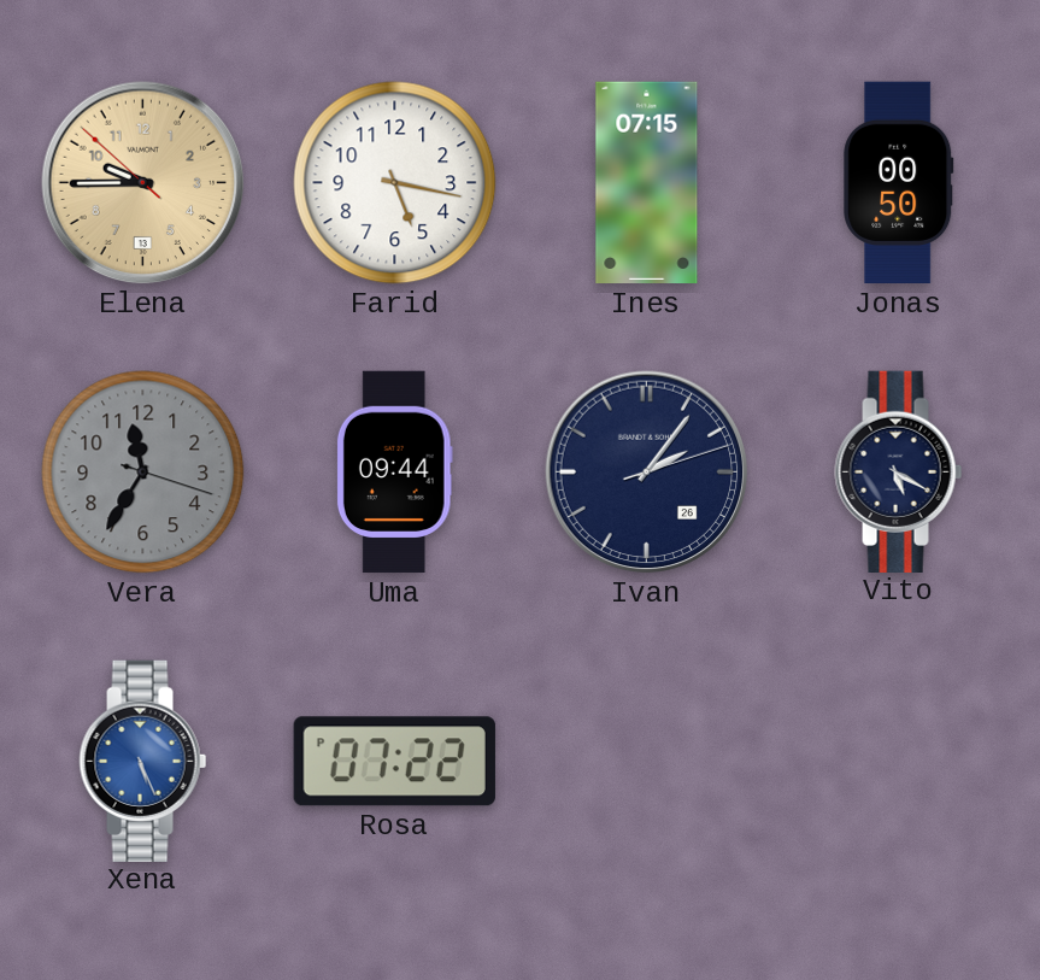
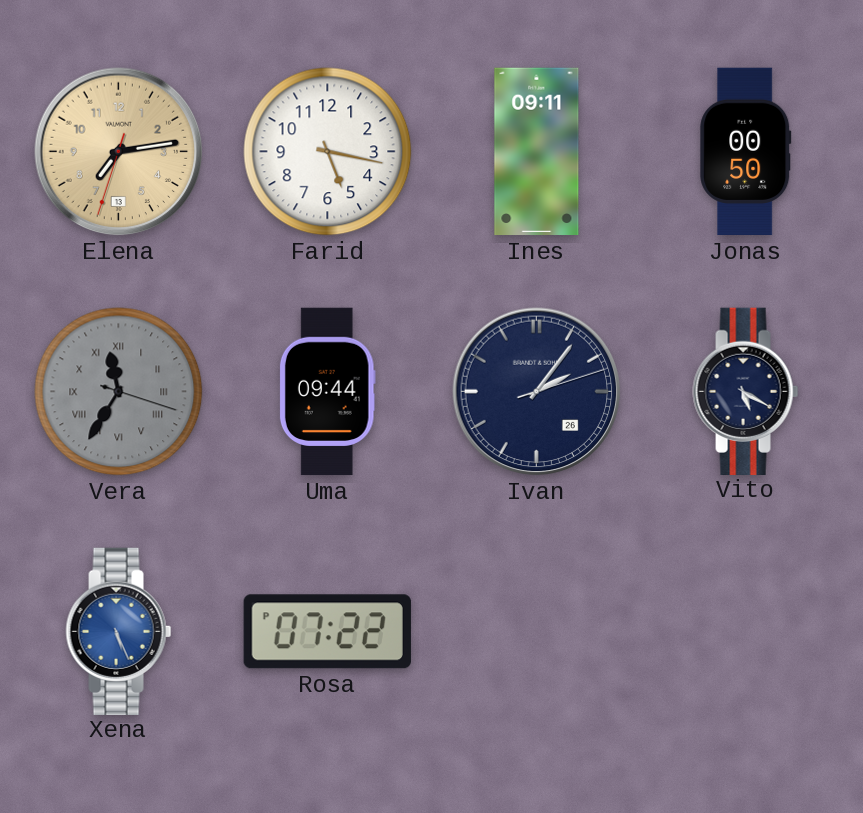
Elena: 9:44 -> 7:13 (119, 152)
Ines: 07:15 -> 09:11 (537, 152)
Vera numerals: Arabic -> Roman (119, 392)
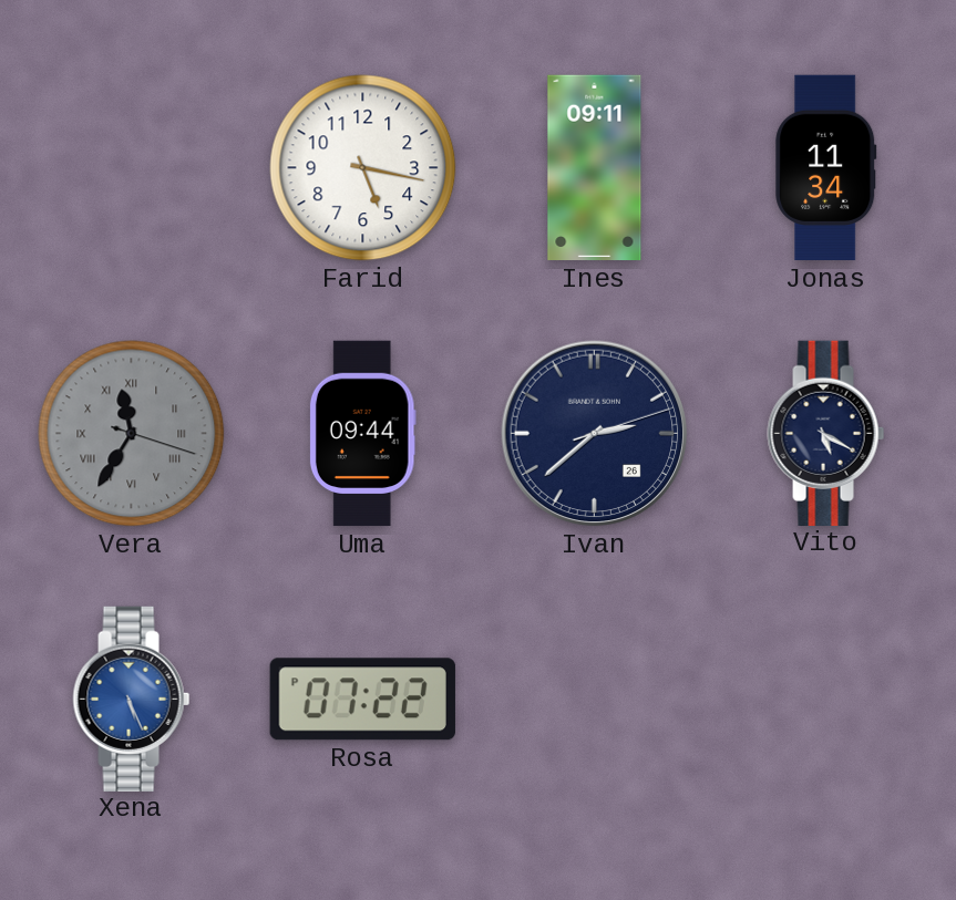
Elena: 7:13 -> none (119, 152)
Jonas: 00:50 -> 11:34 (826, 168)
Ivan: 2:06 -> 2:38 (595, 434)
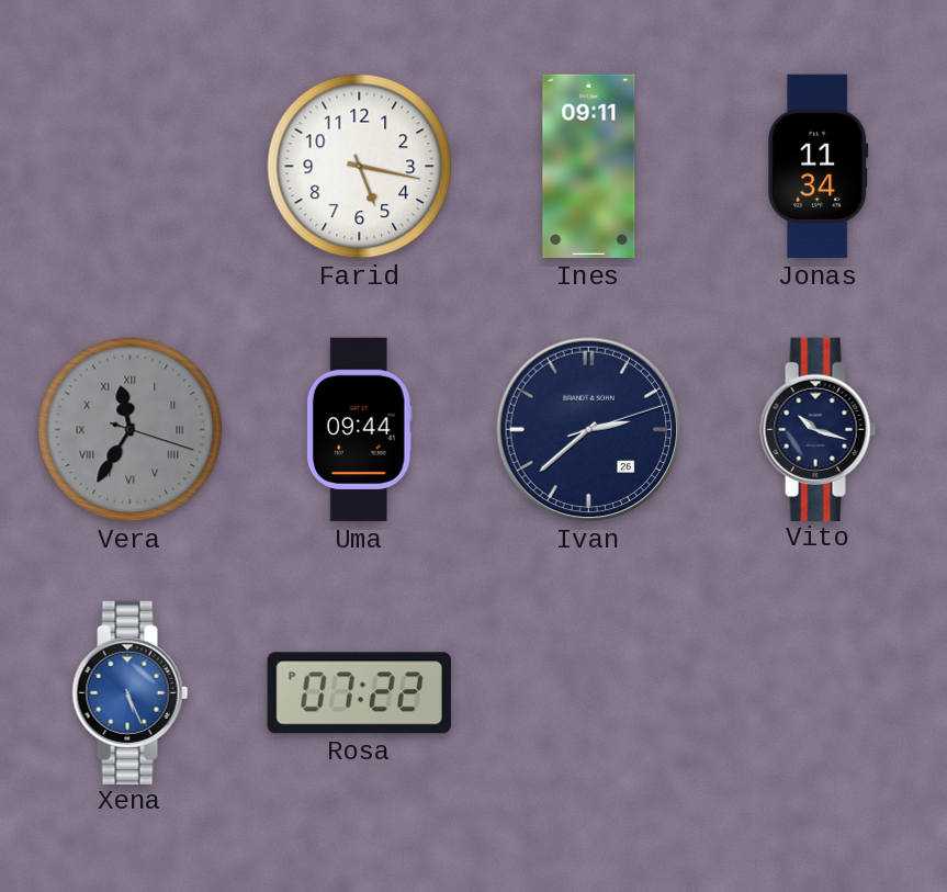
Vito: 5:20 -> 10:18 (819, 429)
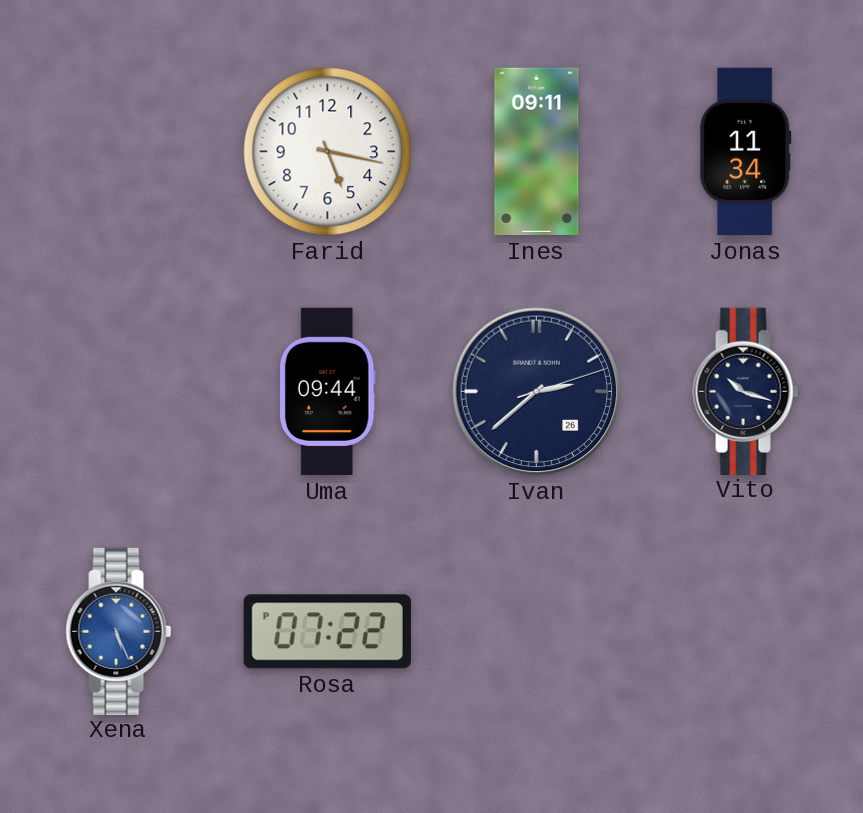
Vera: 11:35 -> none (131, 430)
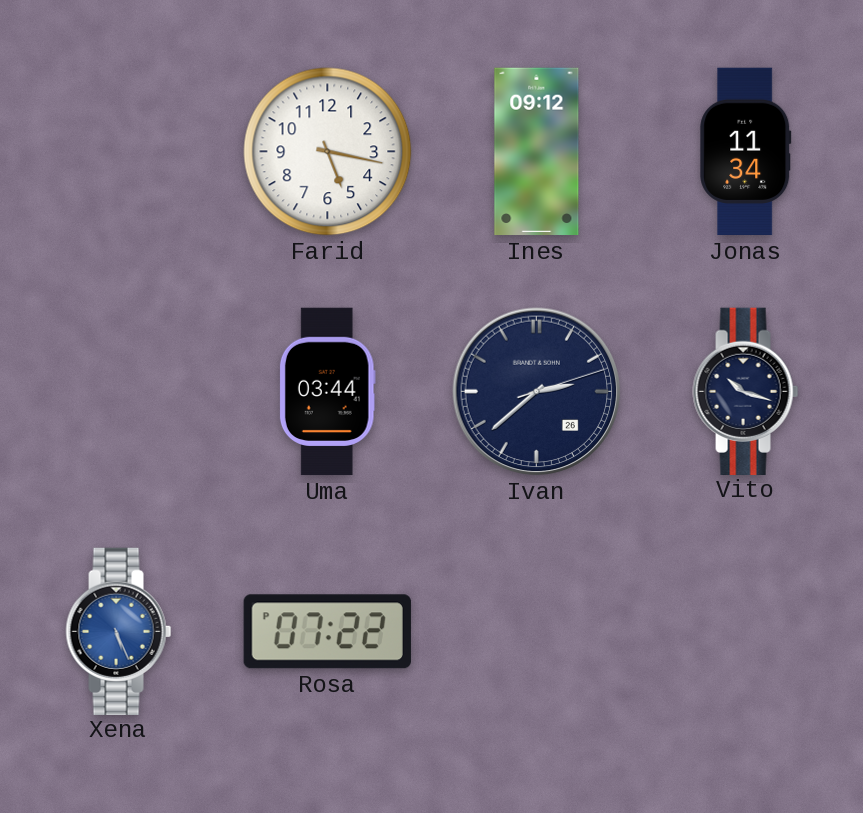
Ines: 09:11 -> 09:12 (537, 152)
Uma: 09:44 -> 03:44 (327, 392)
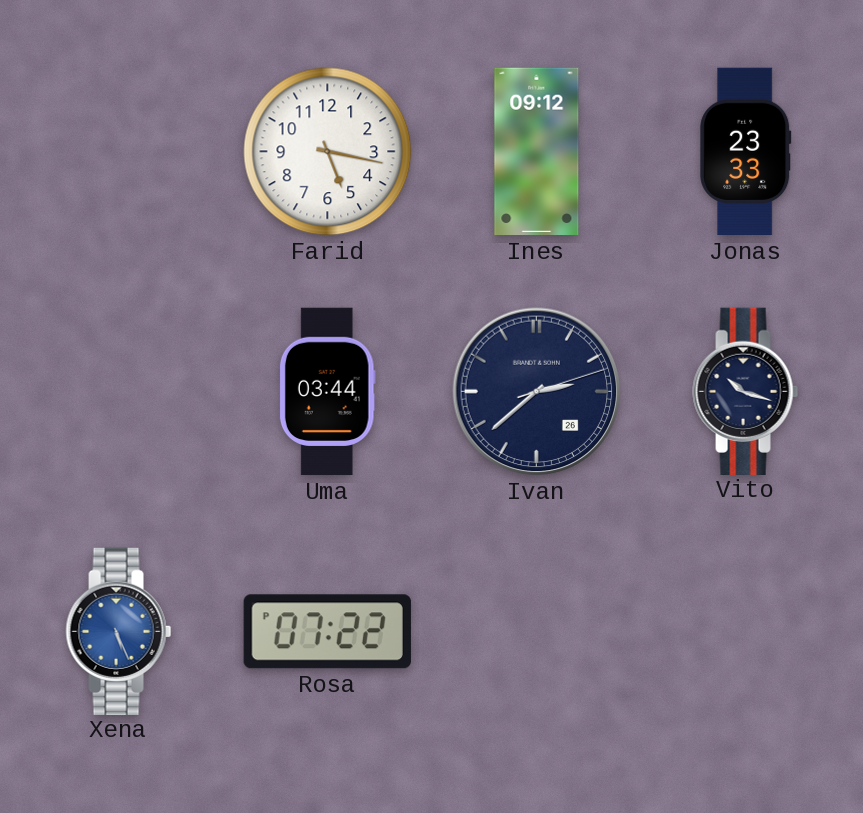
Jonas: 11:34 -> 23:33 (746, 152)
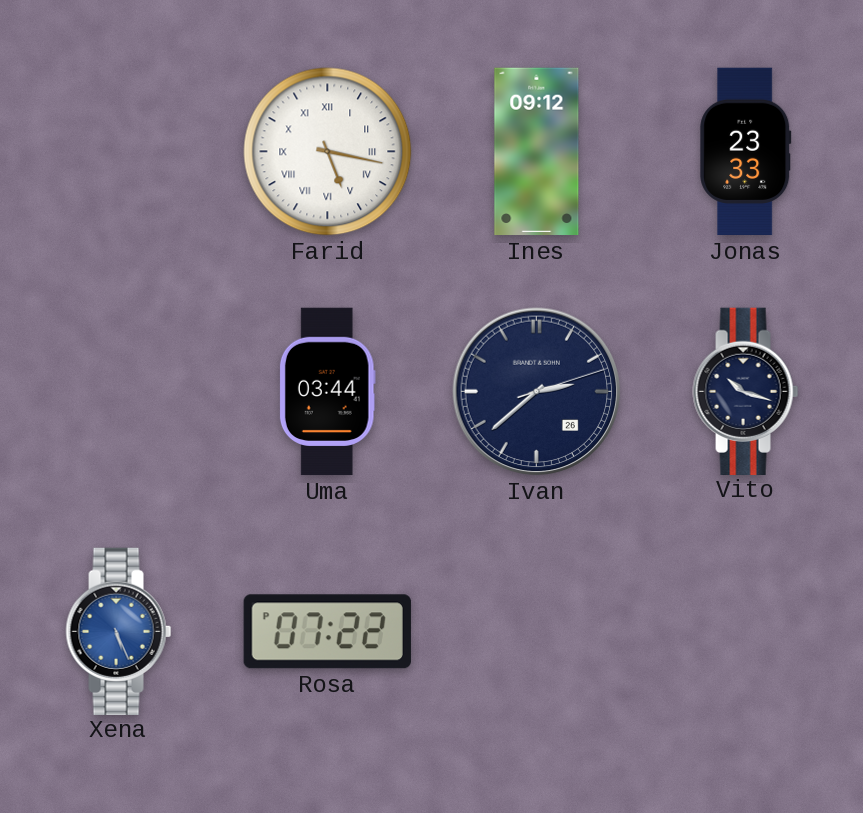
Farid numerals: Arabic -> Roman (328, 152)
